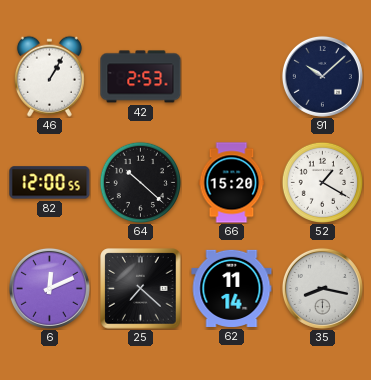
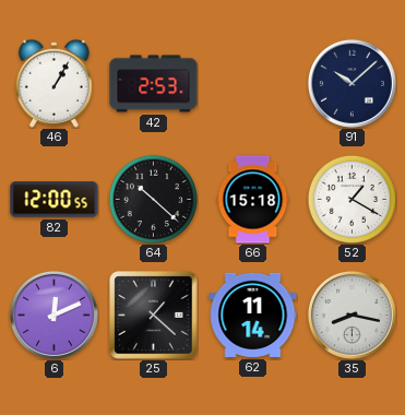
66: 15:20 -> 15:18 (253, 200)
25: 7:22 -> 1:22 (154, 316)
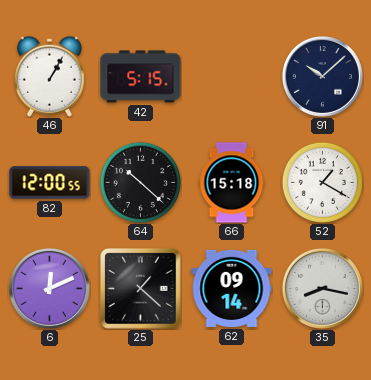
42: 2:53 -> 5:15 (141, 77)
62: 11:14 -> 09:14 (232, 288)
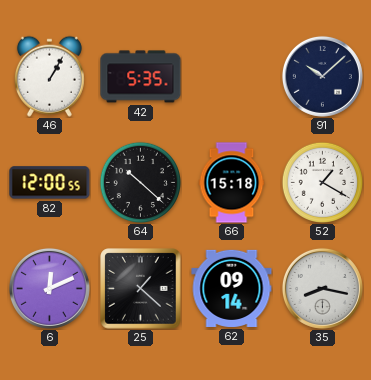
42: 5:15 -> 5:35 (141, 77)
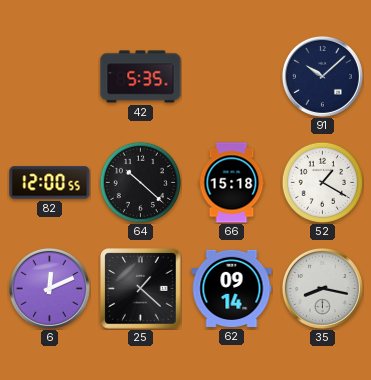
46: 1:05 -> none (49, 76)
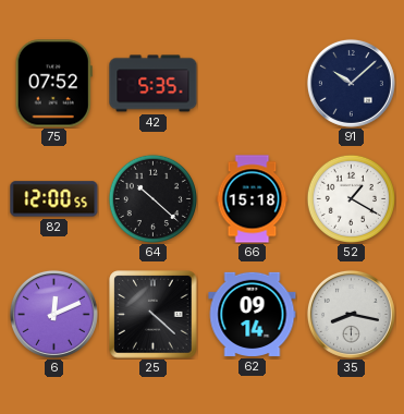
75: none -> 07:52 (53, 84)
25: 1:22 -> 4:22 (154, 315)
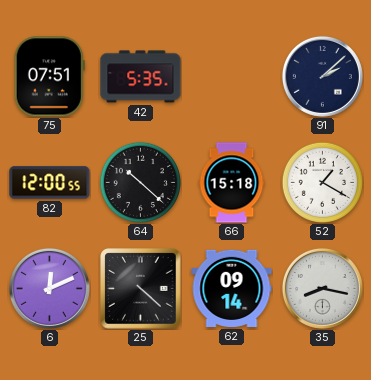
75: 07:52 -> 07:51 (49, 77)
91: 10:08 -> 2:08 (322, 76)
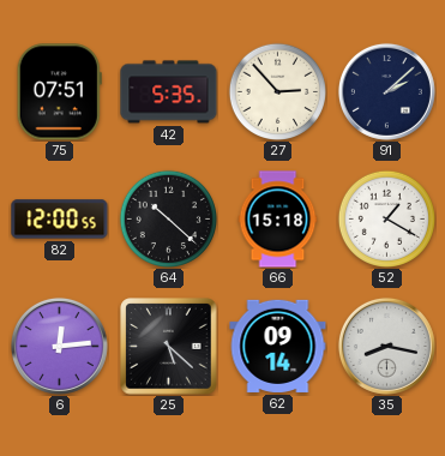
27: none -> 2:53 (277, 91)
6: 12:11 -> 12:14 (59, 346)
25: 4:22 -> 5:22 (169, 347)
